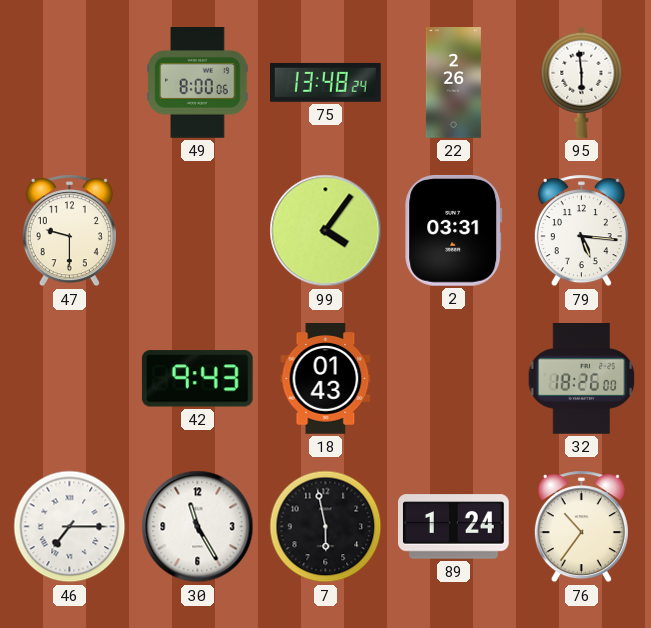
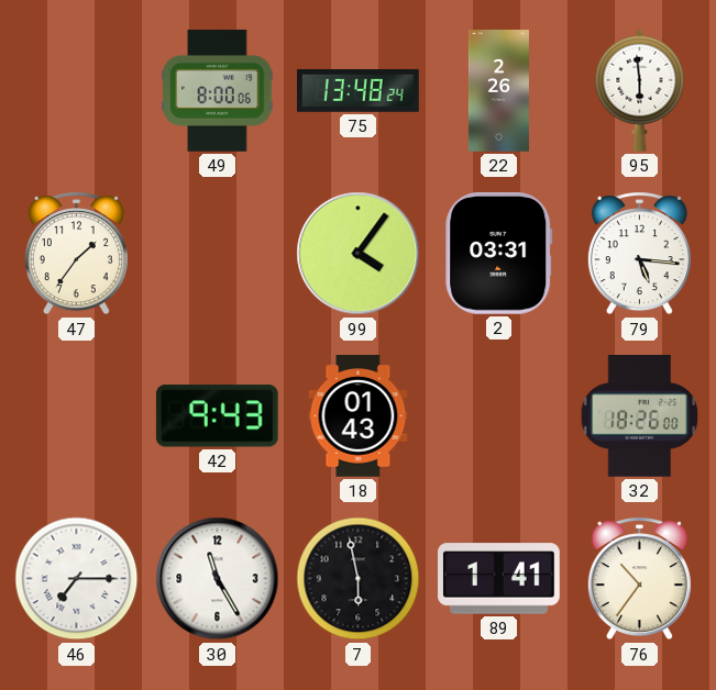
47: 9:30 -> 1:36 (76, 254)
89: 1:24 -> 1:41 (499, 579)
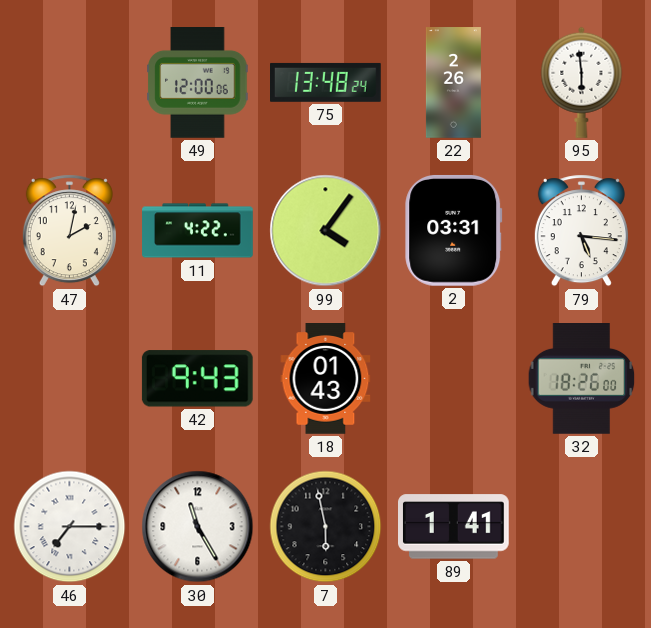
49: 8:00 -> 12:00 (198, 83)
47: 1:36 -> 2:02 (69, 231)
11: none -> 4:22 (198, 231)
76: 10:36 -> none (639, 579)
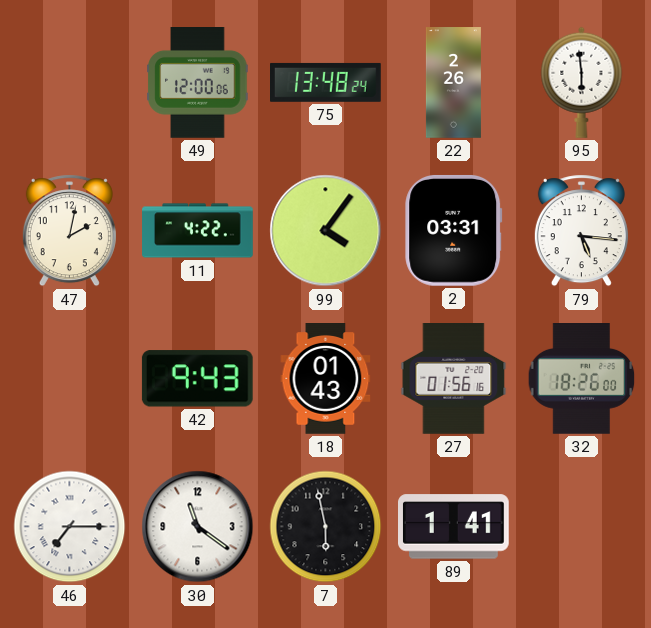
27: none -> 01:56 (454, 379)
30: 11:25 -> 11:21 (198, 527)
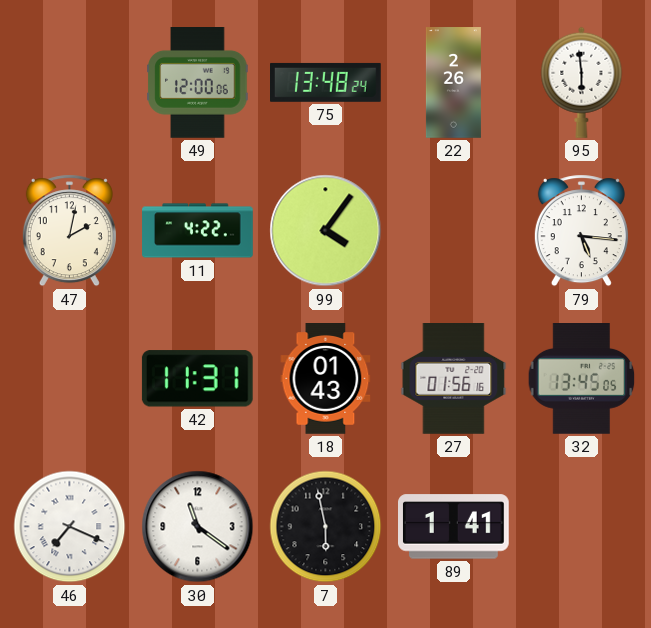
2: 03:31 -> none (454, 231)
42: 9:43 -> 11:31 (197, 379)
32: 18:26 -> 13:45 (582, 379)
46: 7:15 -> 7:19 (70, 527)
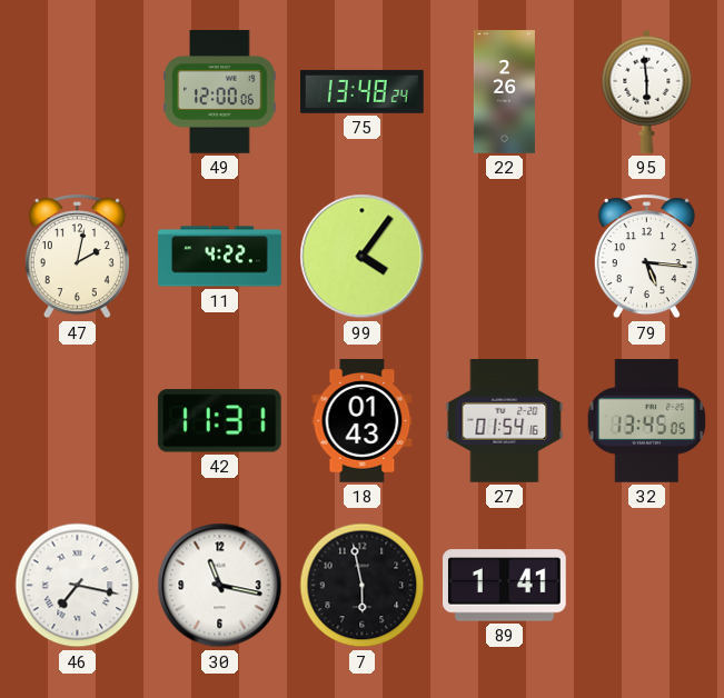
27: 01:56 -> 01:54 (505, 421)
46: 7:19 -> 7:17 (78, 586)
30: 11:21 -> 11:17 (220, 586)
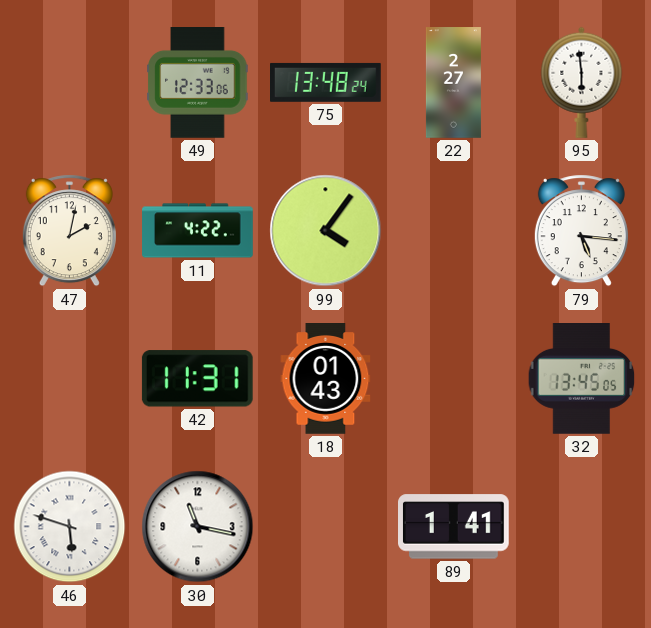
49: 12:00 -> 12:33 (198, 83)
22: 2:26 -> 2:27 (453, 83)
27: 01:54 -> none (505, 421)
46: 7:17 -> 5:48 (70, 527)
7: 5:58 -> none (363, 586)
